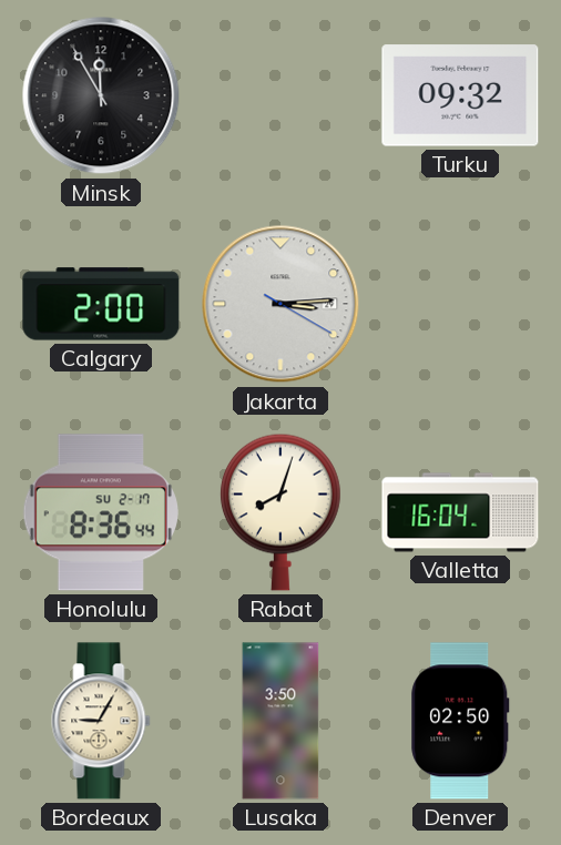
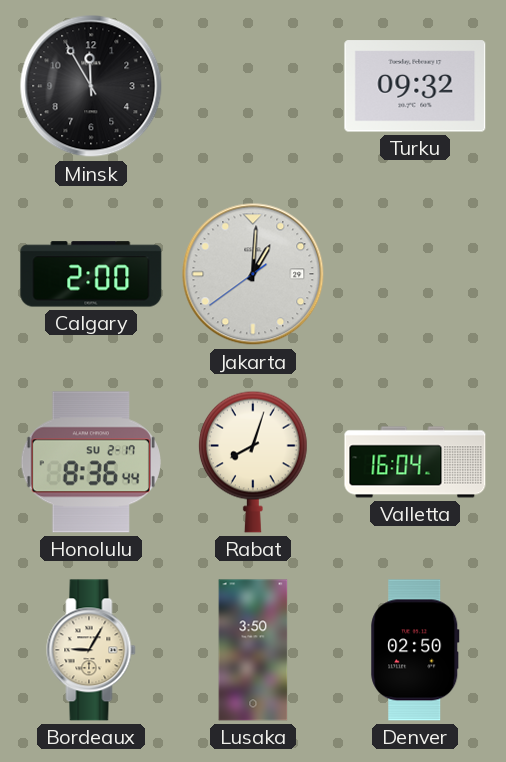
Jakarta: 3:14 -> 1:00 (253, 274)
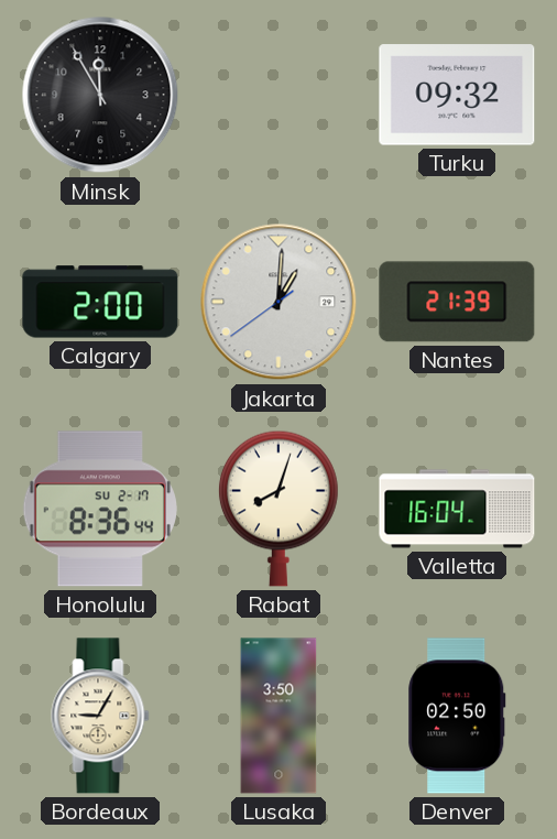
Nantes: none -> 21:39 (457, 302)
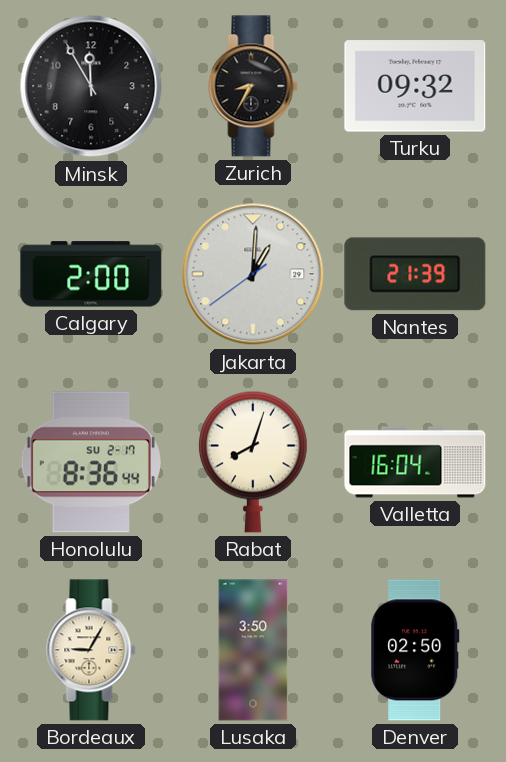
Zurich: none -> 8:35 (253, 86)
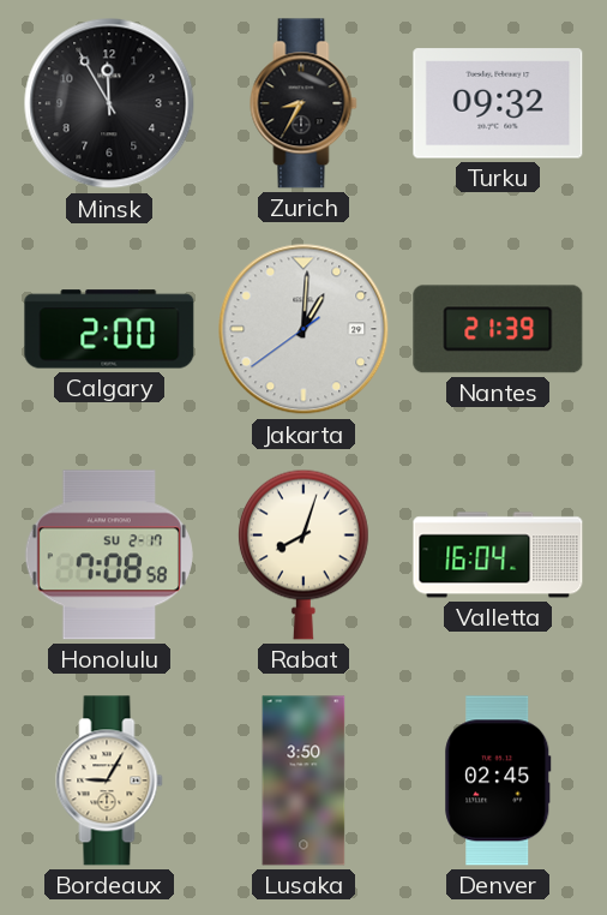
Honolulu: 8:36 -> 7:08 (109, 555)
Denver: 02:50 -> 02:45 (498, 781)
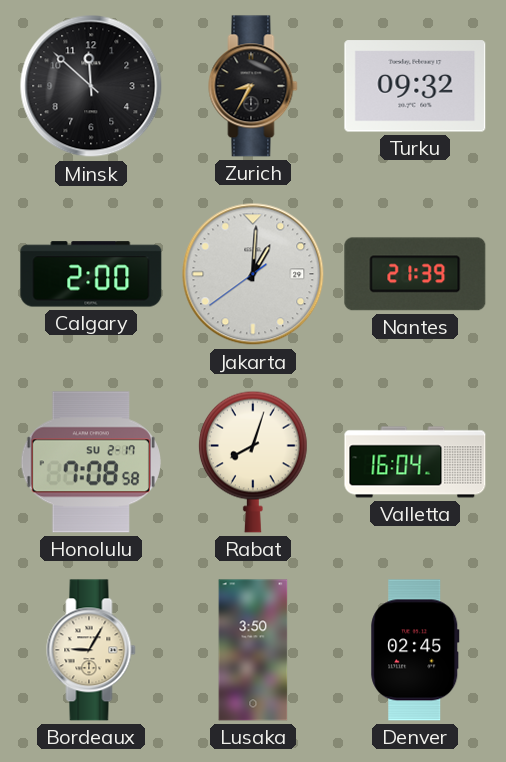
Minsk: 11:55 -> 11:52 (91, 86)
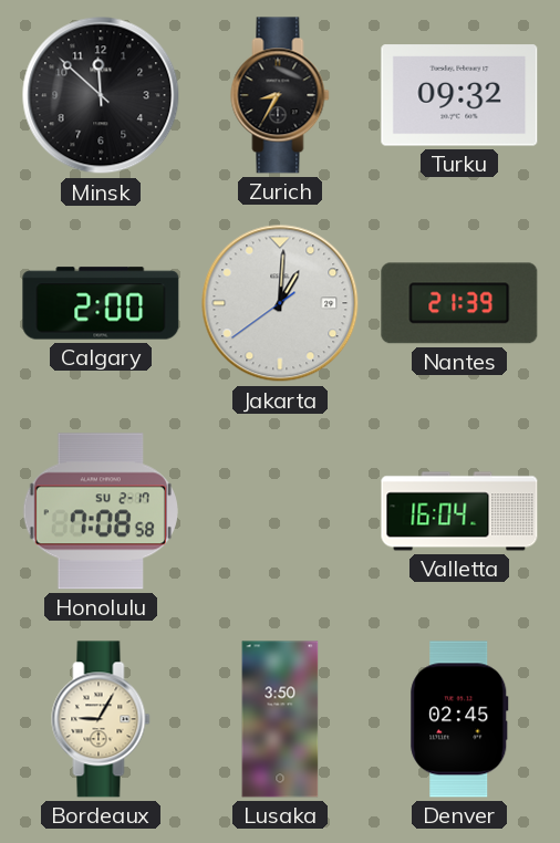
Rabat: 8:03 -> none (253, 462)
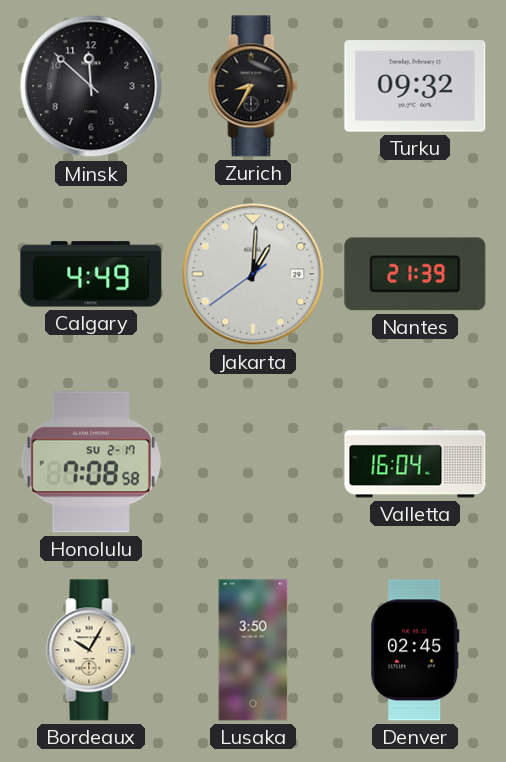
Calgary: 2:00 -> 4:49 (91, 274)
Bordeaux: 9:05 -> 10:05 (91, 650)
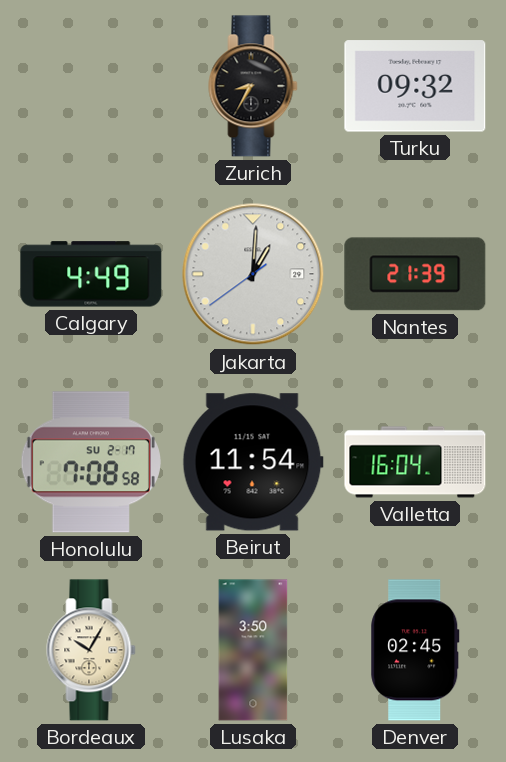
Minsk: 11:52 -> none (91, 86)
Beirut: none -> 11:54 (253, 462)
